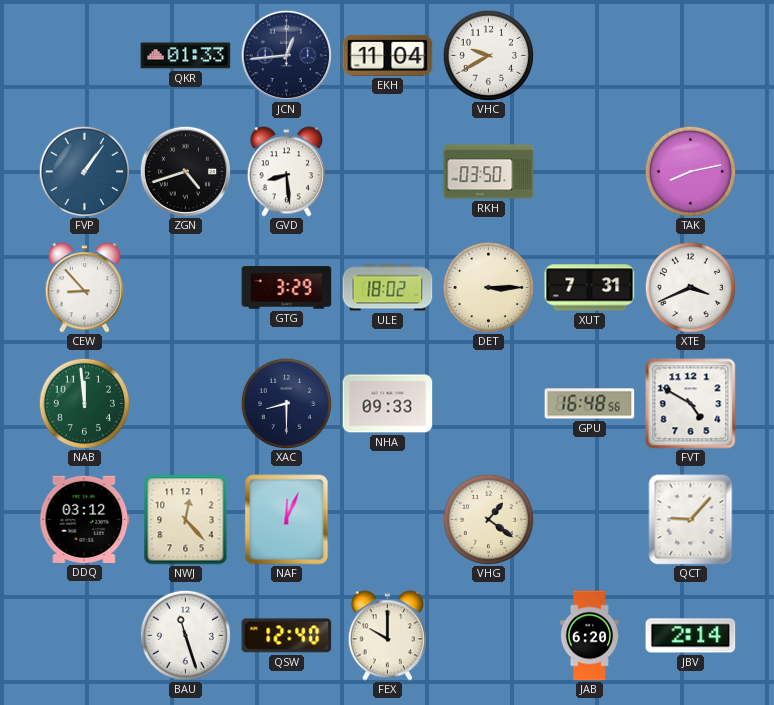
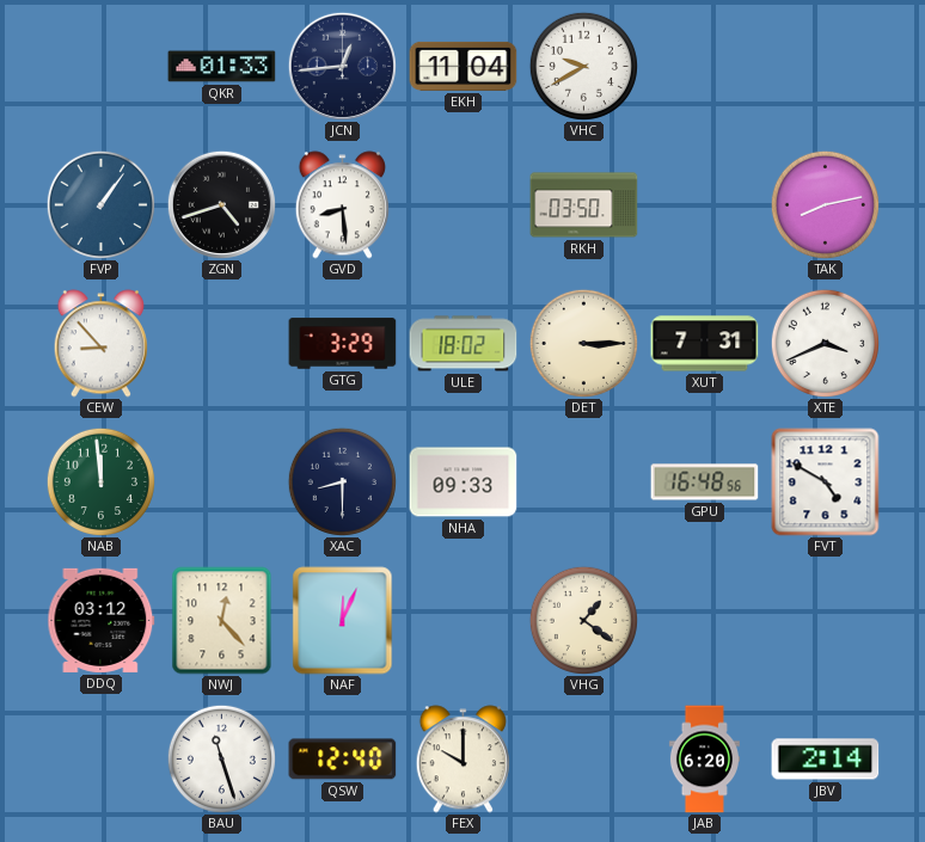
QCT: 9:07 -> none (691, 520)
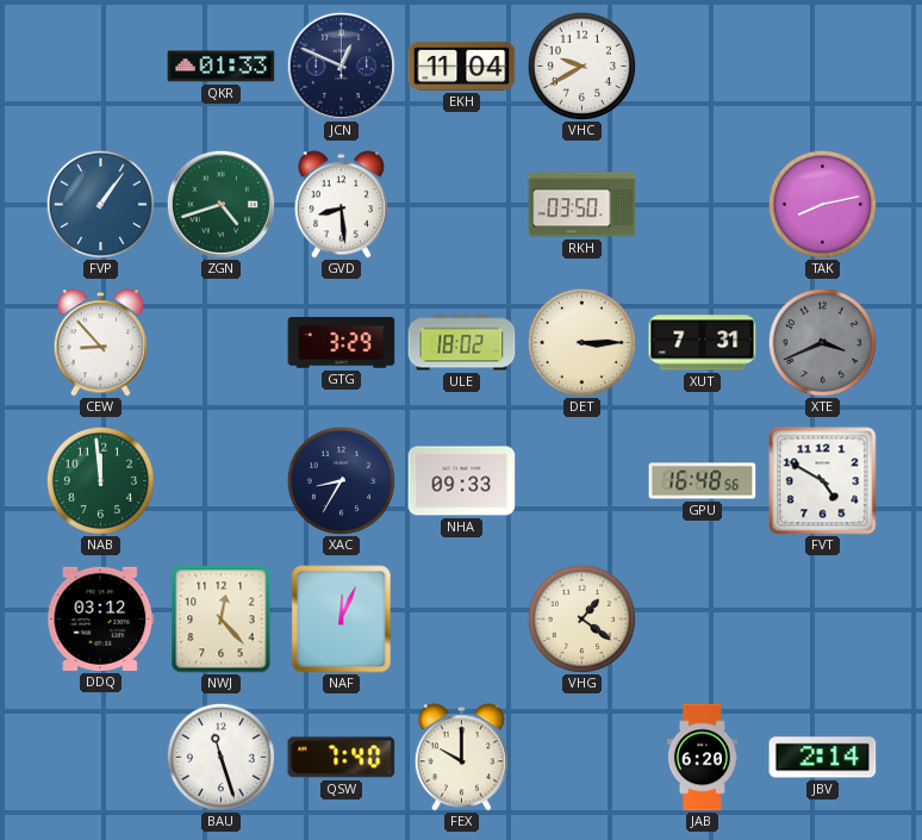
JCN: 12:44 -> 12:49 (341, 66)
ZGN dial: black -> green (220, 204)
XTE dial: white -> grey (822, 342)
XAC: 8:30 -> 8:35 (341, 480)
QSW: 12:40 -> 7:40 (342, 758)
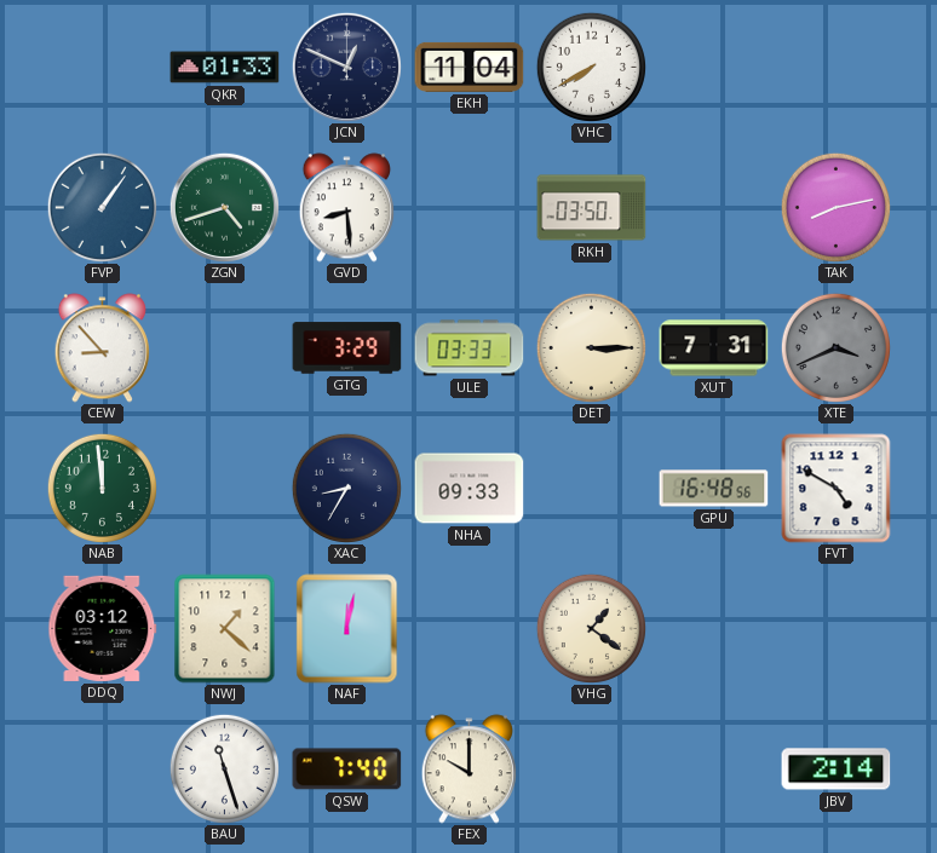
VHC: 9:40 -> 7:40 (591, 67)
ULE: 18:02 -> 03:33 (470, 348)
NWJ: 12:23 -> 1:22 (225, 629)
NAF: 12:04 -> 12:02 (347, 629)
JAB: 6:20 -> none (702, 758)
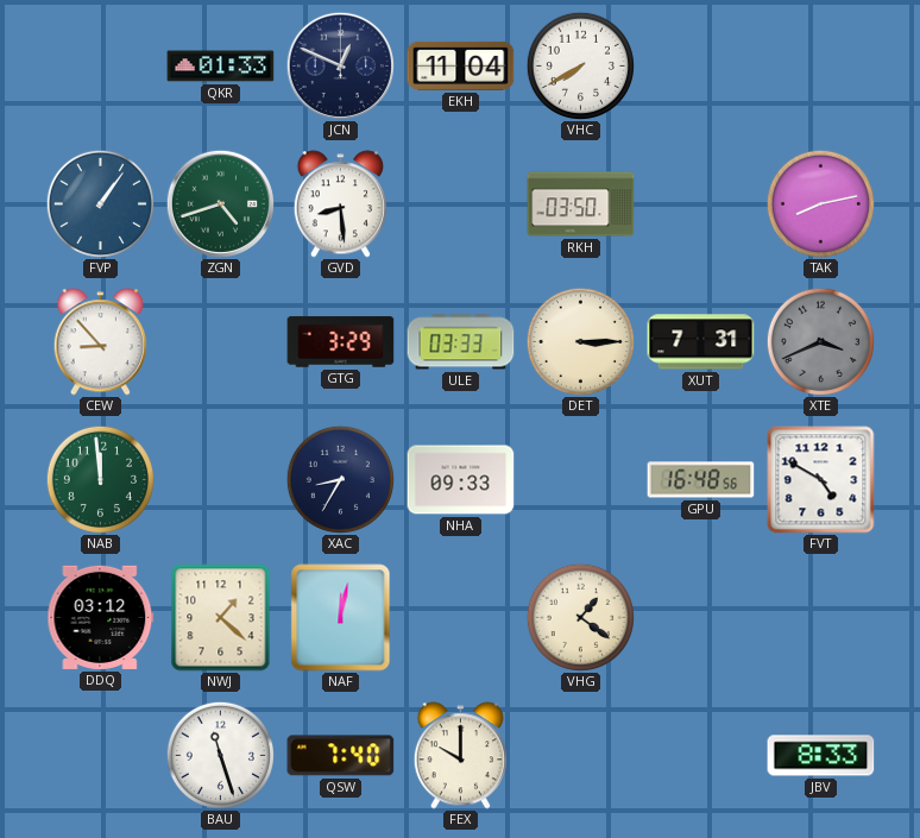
JBV: 2:14 -> 8:33 (821, 756)
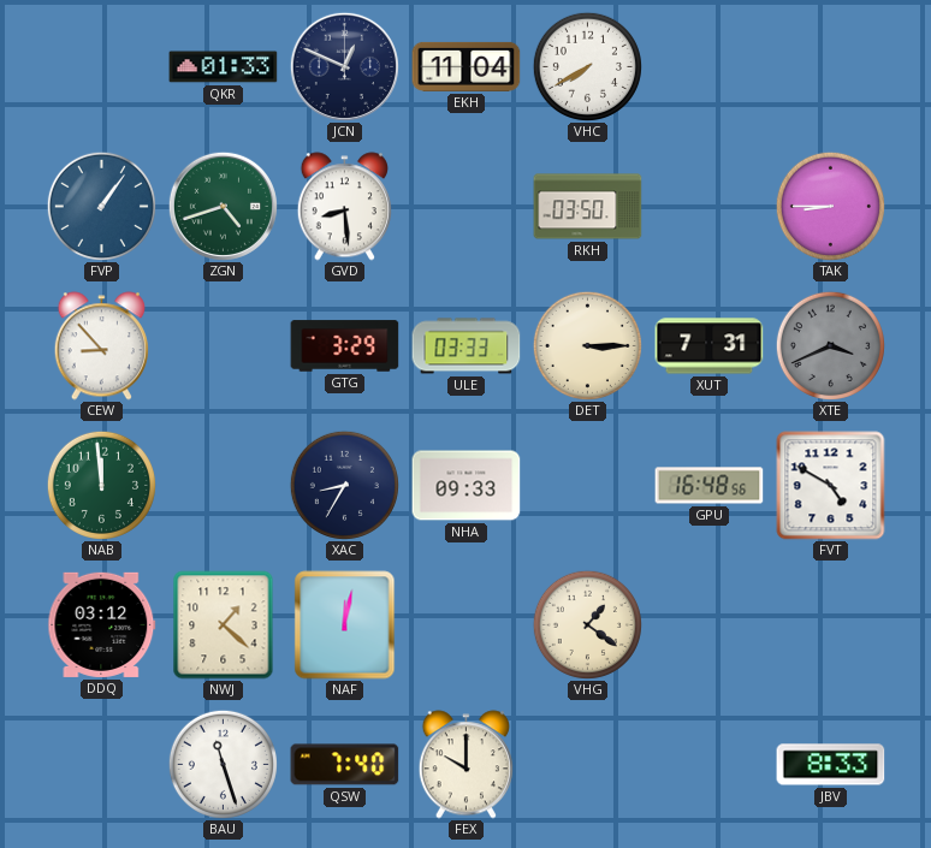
TAK: 8:13 -> 8:45 (830, 206)
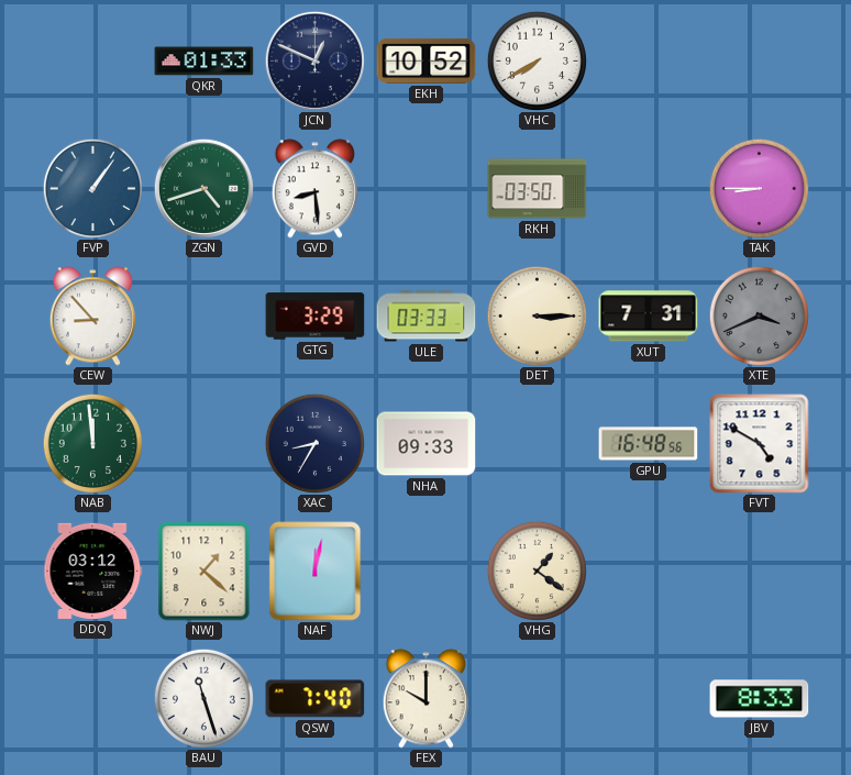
EKH: 11:04 -> 10:52 (427, 60)
